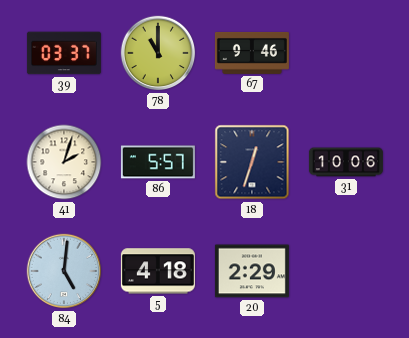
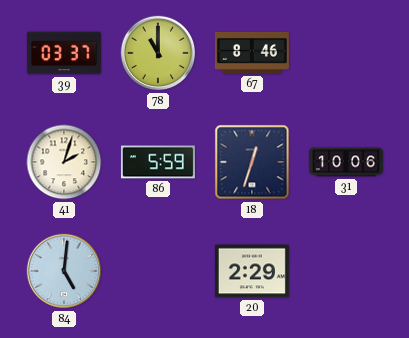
67: 9:46 -> 8:46 (252, 53)
86: 5:57 -> 5:59 (158, 162)
5: 4:18 -> none (158, 271)
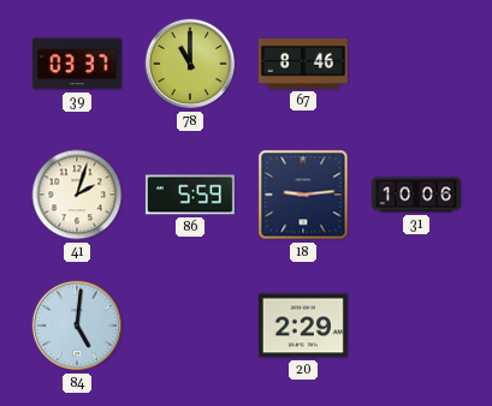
18: 12:33 -> 9:14 (303, 195)
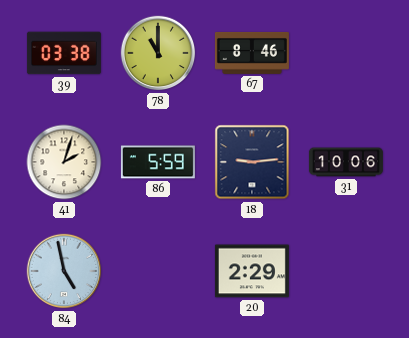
39: 03:37 -> 03:38 (64, 53)
84: 5:01 -> 4:58 (64, 271)
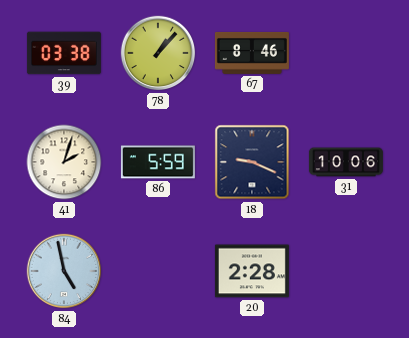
78: 11:00 -> 1:07 (158, 53)
18: 9:14 -> 9:19 (252, 162)
20: 2:29 -> 2:28 (252, 271)
